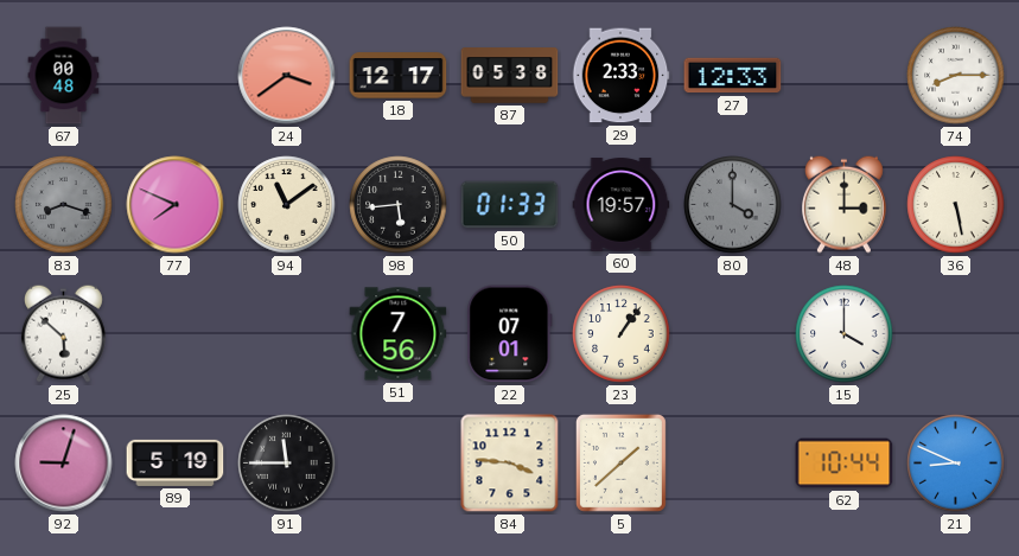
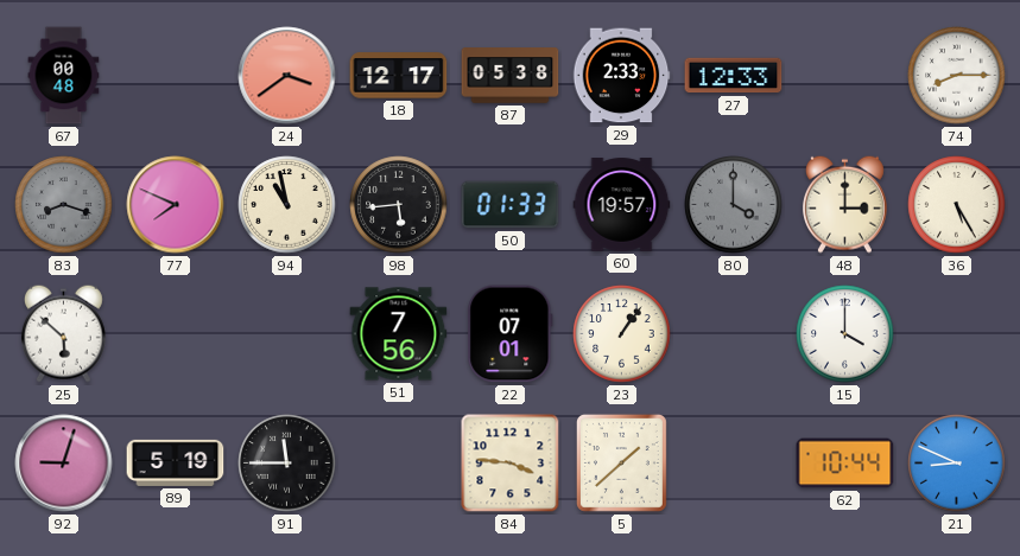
94: 11:09 -> 10:58 (287, 205)
36: 5:28 -> 5:25 (957, 205)
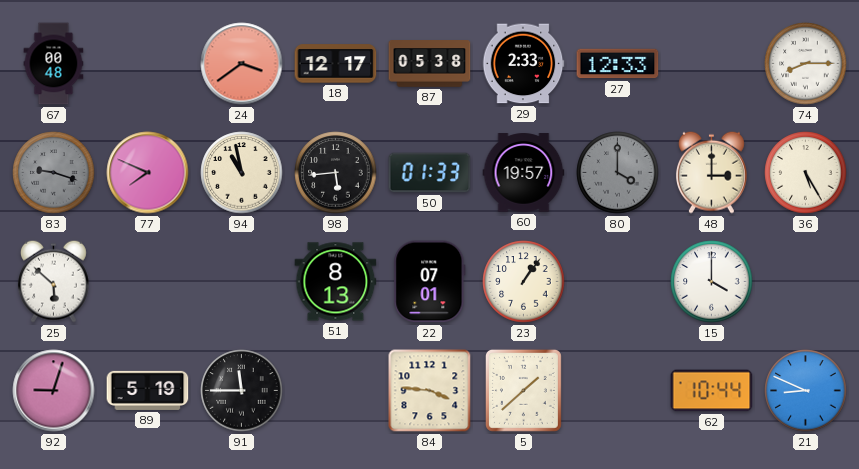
83: 8:18 -> 9:18 (54, 173)
51: 7:56 -> 8:13 (336, 282)
